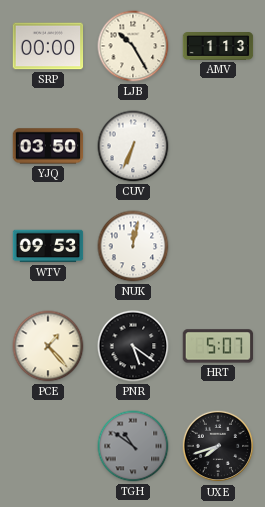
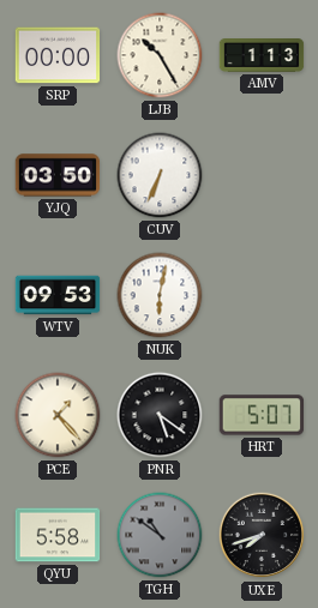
NUK: 12:02 -> 6:02 (160, 295)
QYU: none -> 5:58 (58, 535)
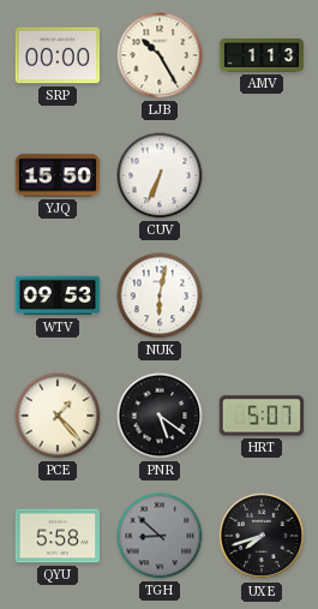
YJQ: 03:50 -> 15:50 (58, 175)
TGH: 10:51 -> 8:52 (160, 536)
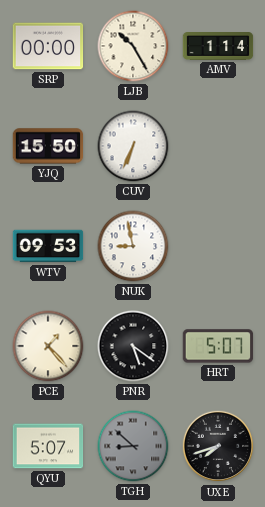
AMV: 1:13 -> 1:14 (218, 47)
NUK: 6:02 -> 8:58 (133, 246)
QYU: 5:58 -> 5:07 (48, 446)
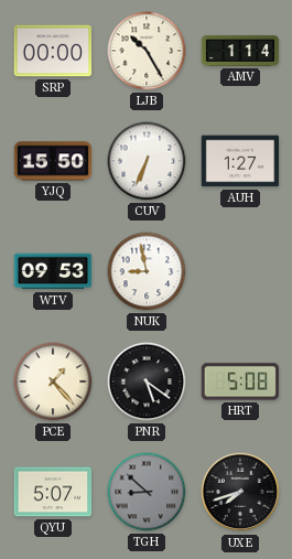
AUH: none -> 1:27 (240, 161)
HRT: 5:07 -> 5:08 (240, 381)
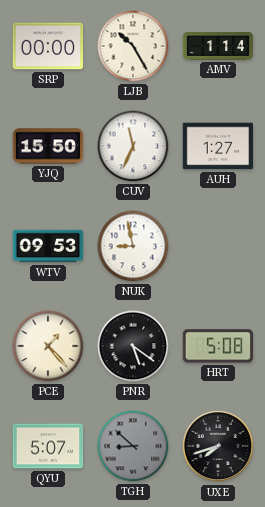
CUV: 6:34 -> 11:34 (133, 146)
